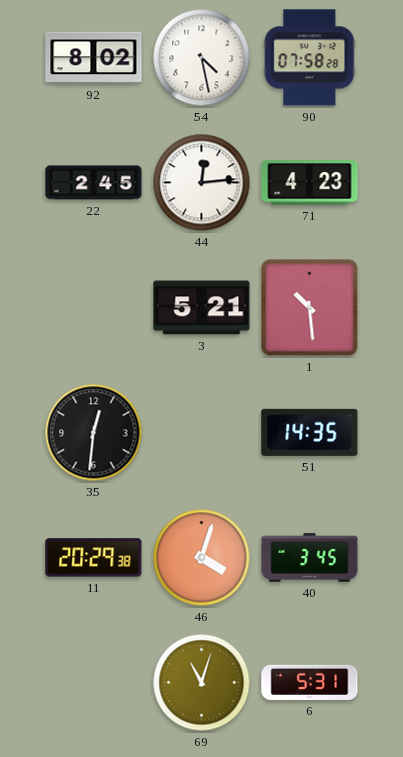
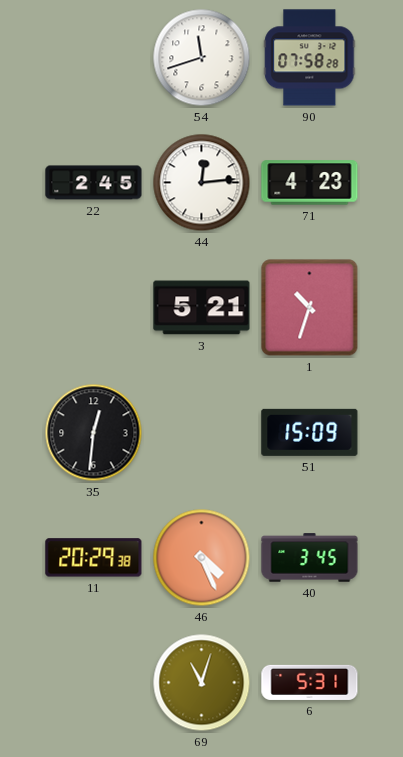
92: 8:02 -> none (94, 58)
54: 4:28 -> 11:42 (202, 58)
1: 10:29 -> 10:33 (310, 308)
51: 14:35 -> 15:09 (310, 432)
46: 4:03 -> 4:26 (202, 558)
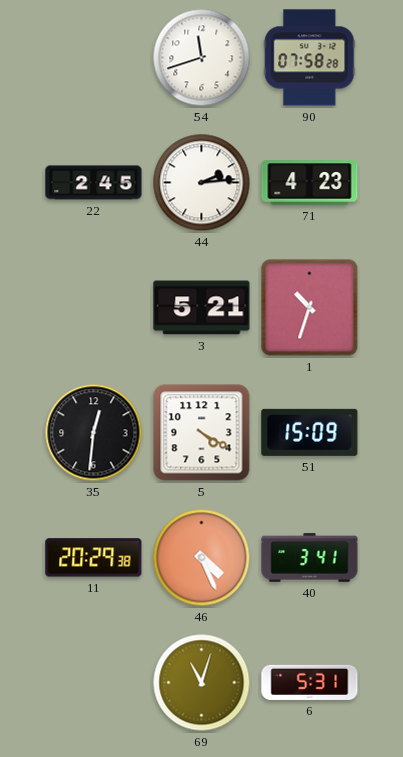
44: 12:14 -> 2:14 (202, 183)
5: none -> 4:20 (202, 433)
40: 3:45 -> 3:41 (310, 558)
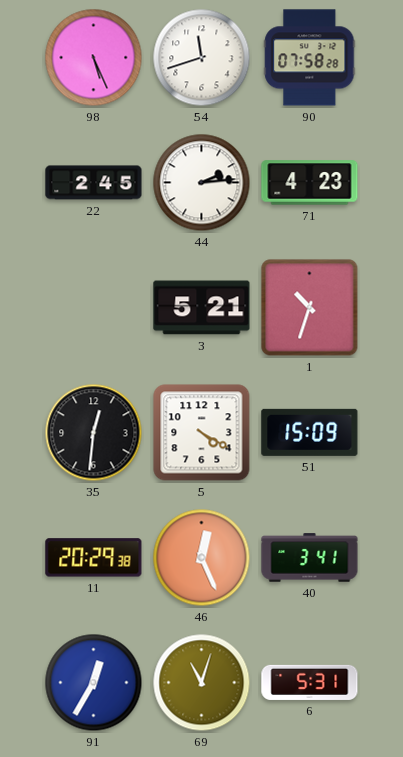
98: none -> 5:26 (94, 58)
46: 4:26 -> 12:26 (202, 558)
91: none -> 12:35 (94, 683)
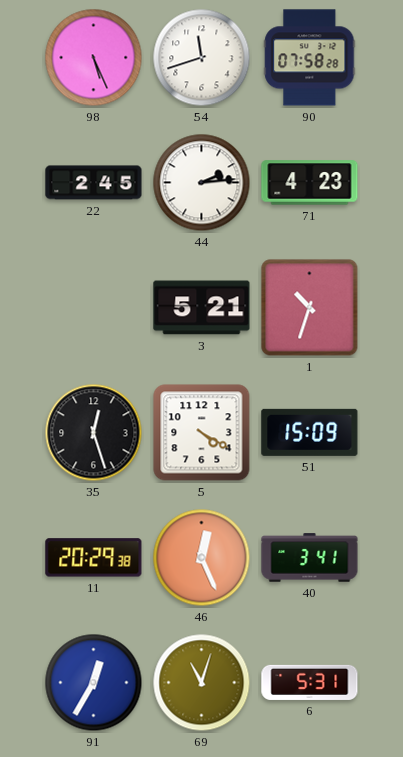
35: 12:31 -> 12:27 (94, 433)
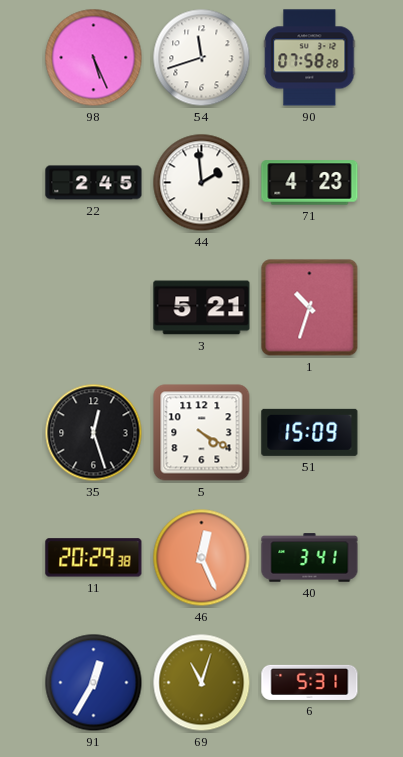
44: 2:14 -> 1:59 (202, 183)
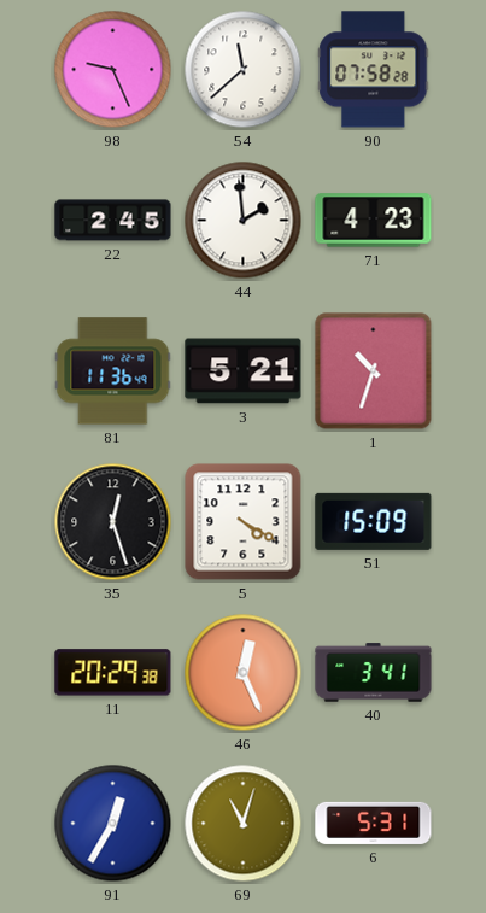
98: 5:26 -> 9:26 (113, 70)
54: 11:42 -> 11:38 (244, 70)
81: none -> 11:36 (113, 371)
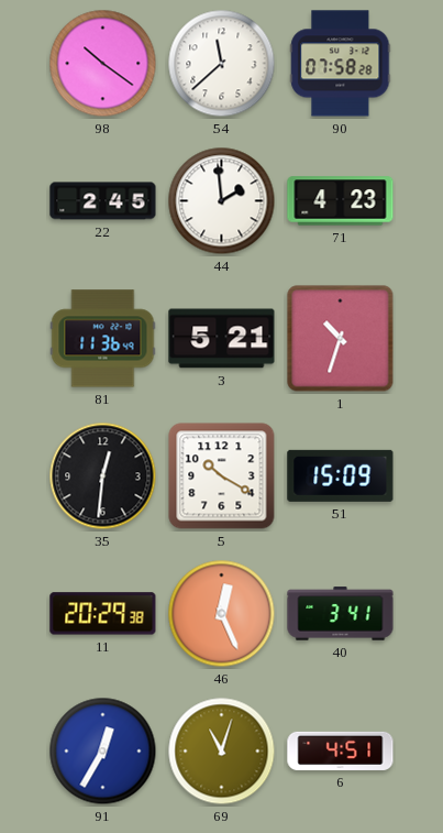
98: 9:26 -> 10:21 (103, 64)
35: 12:27 -> 12:31 (103, 476)
5: 4:20 -> 10:20 (222, 476)
6: 5:31 -> 4:51 (341, 750)
